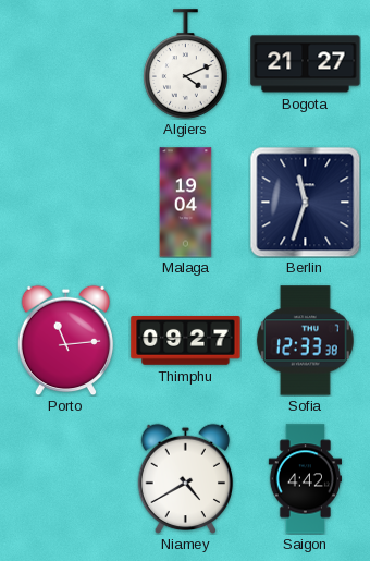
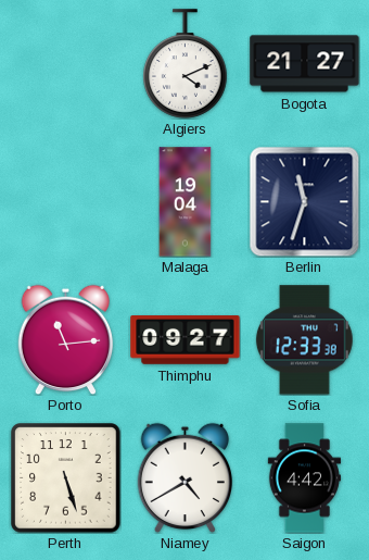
Perth: none -> 5:27 (66, 478)
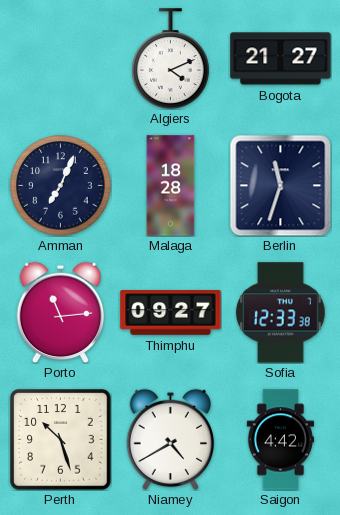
Amman: none -> 7:04 (61, 186)
Malaga: 19:04 -> 18:28 (171, 186)
Perth: 5:27 -> 10:27 (61, 440)
